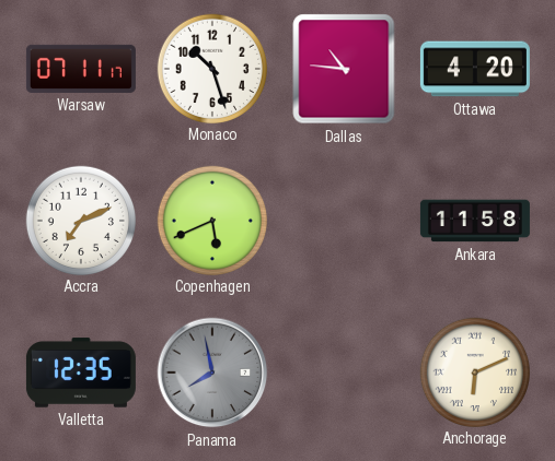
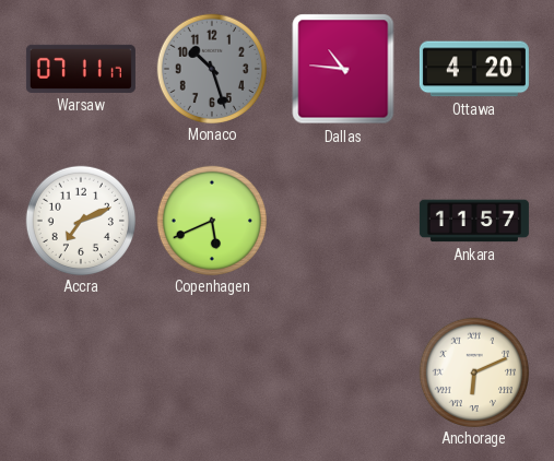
Monaco dial: white -> grey (211, 68)
Ankara: 11:58 -> 11:57 (474, 221)
Valletta: 12:35 -> none (81, 373)
Panama: 7:58 -> none (212, 373)
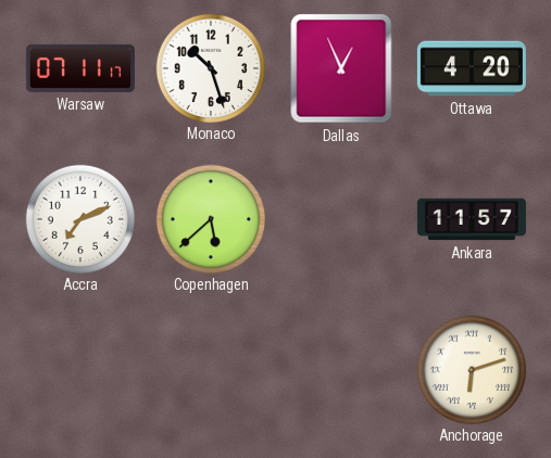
Monaco dial: grey -> white (210, 67)
Dallas: 10:46 -> 12:56 (341, 68)
Copenhagen: 5:41 -> 5:38 (210, 218)
Anchorage: 6:11 -> 6:12 (471, 369)
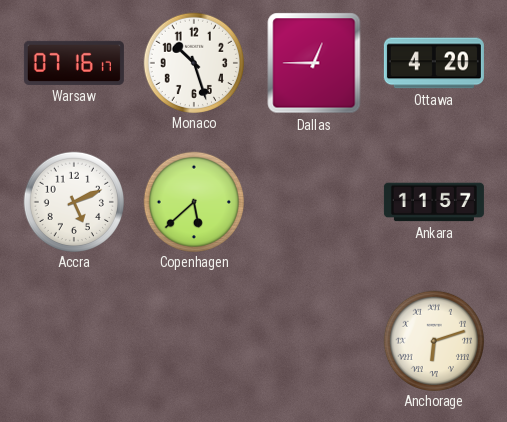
Warsaw: 07:11 -> 07:16 (74, 63)
Dallas: 12:56 -> 12:45 (314, 63)
Accra: 7:11 -> 5:11 (73, 201)
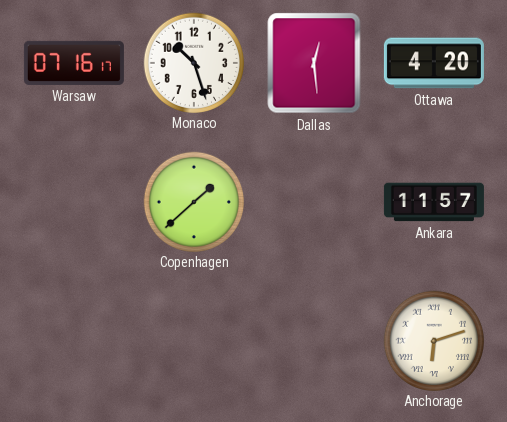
Dallas: 12:45 -> 12:29 (314, 63)
Accra: 5:11 -> none (73, 201)
Copenhagen: 5:38 -> 1:38 (193, 201)
